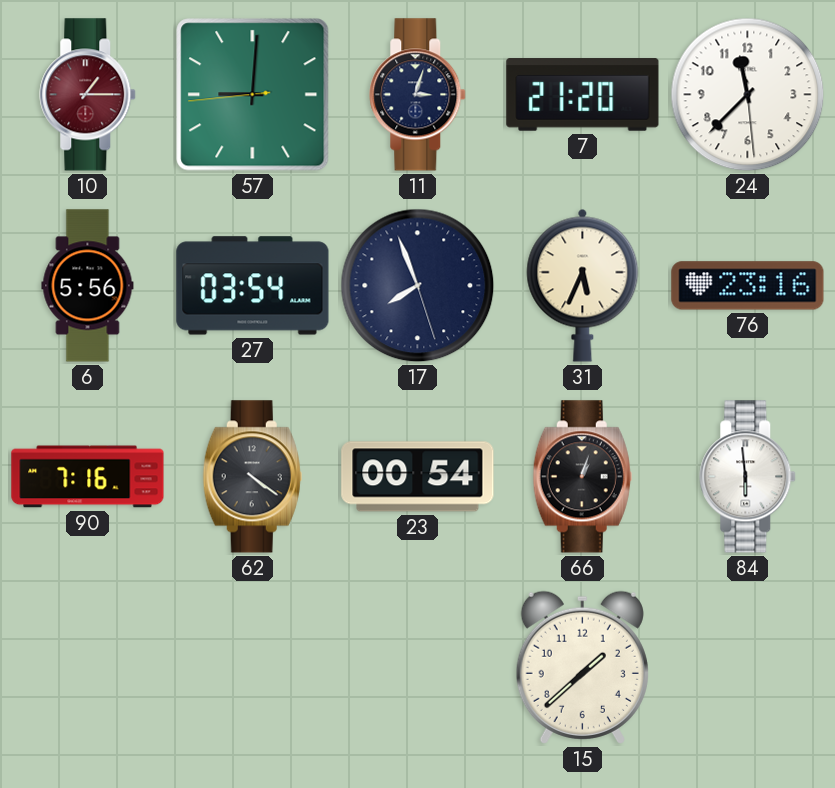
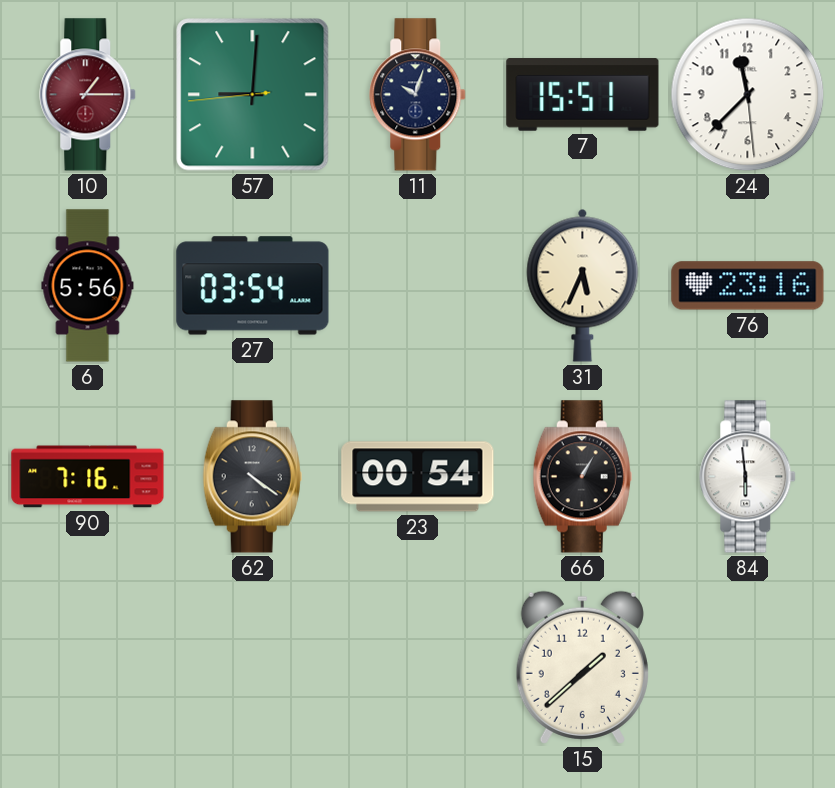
11: 3:03 -> 10:03 (418, 95)
7: 21:20 -> 15:51 (583, 95)
17: 7:56 -> none (418, 286)
66: 1:03 -> 1:05 (582, 477)
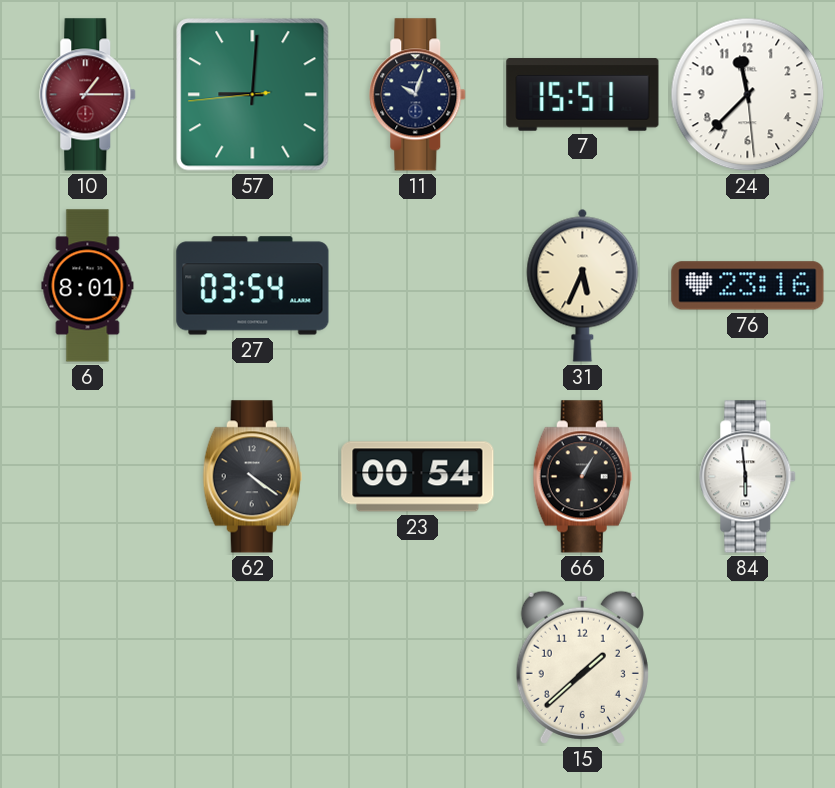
6: 5:56 -> 8:01 (88, 286)
90: 7:16 -> none (88, 477)
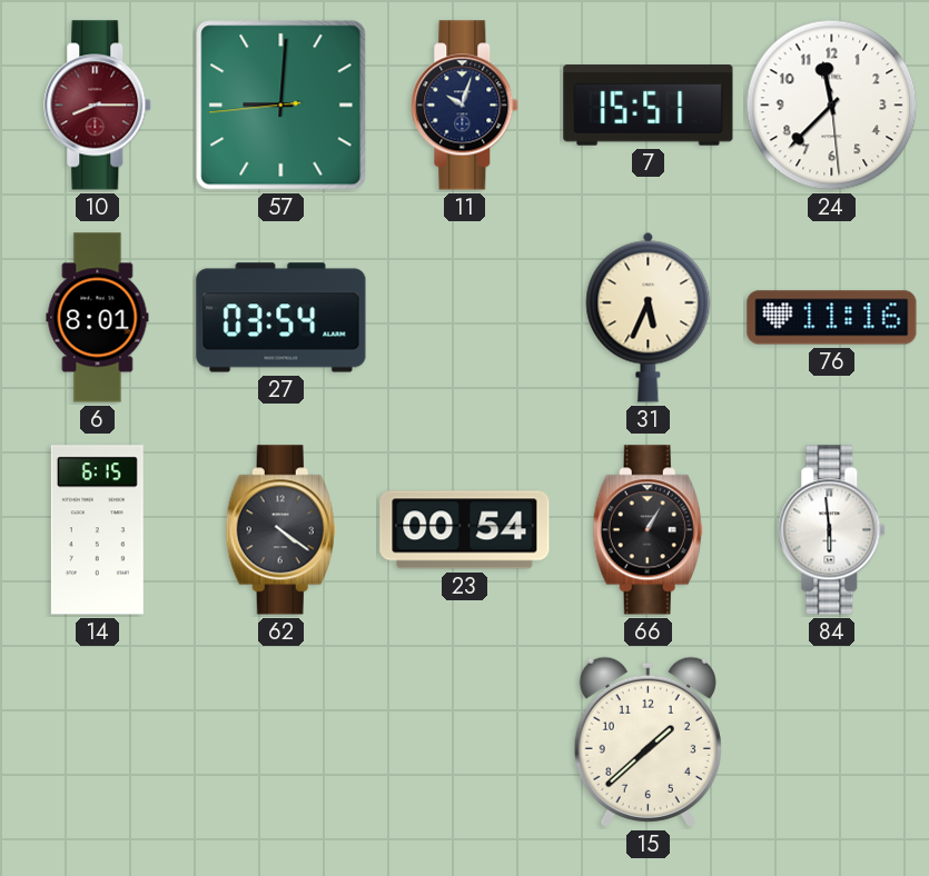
10: 1:15 -> 8:15 (98, 106)
76: 23:16 -> 11:16 (832, 318)
14: none -> 6:15 (97, 530)
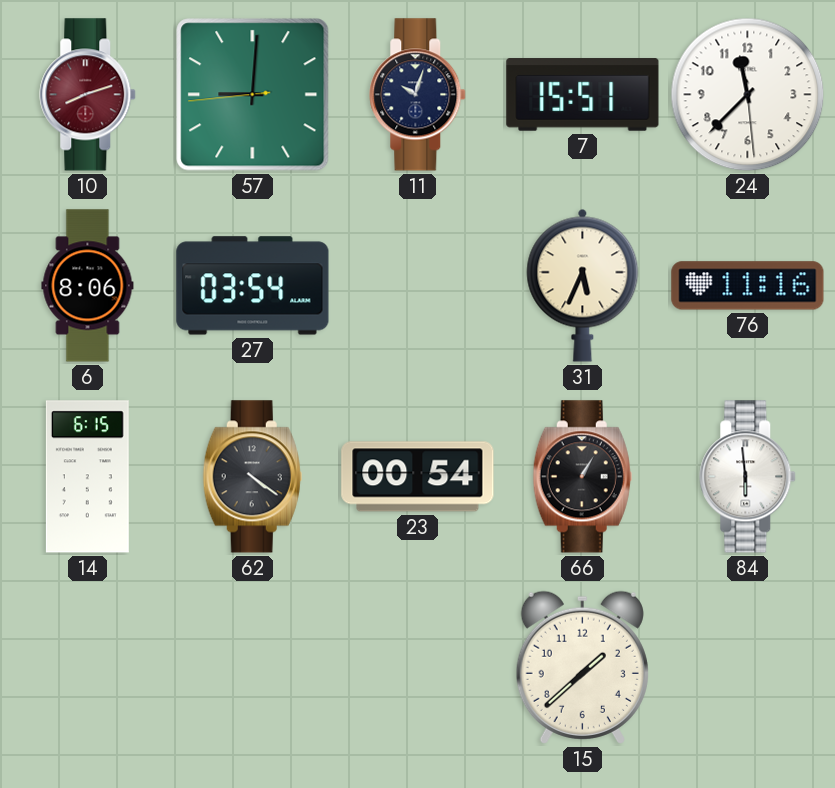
10: 8:15 -> 8:12 (88, 95)
6: 8:01 -> 8:06 (88, 286)
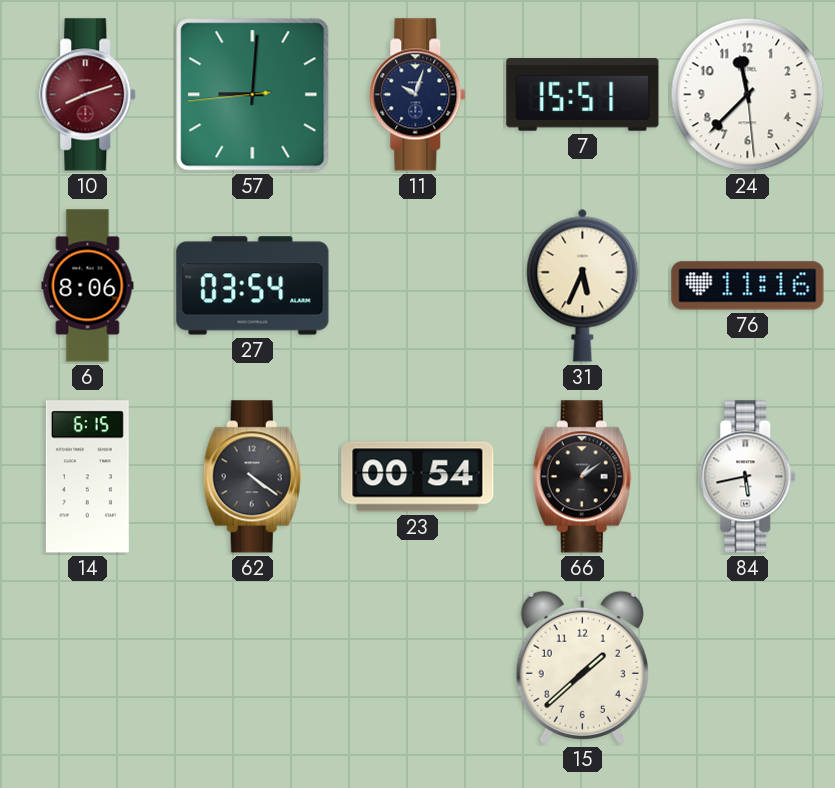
66: 1:05 -> 1:09 (582, 477)
84: 5:59 -> 5:43 (748, 477)
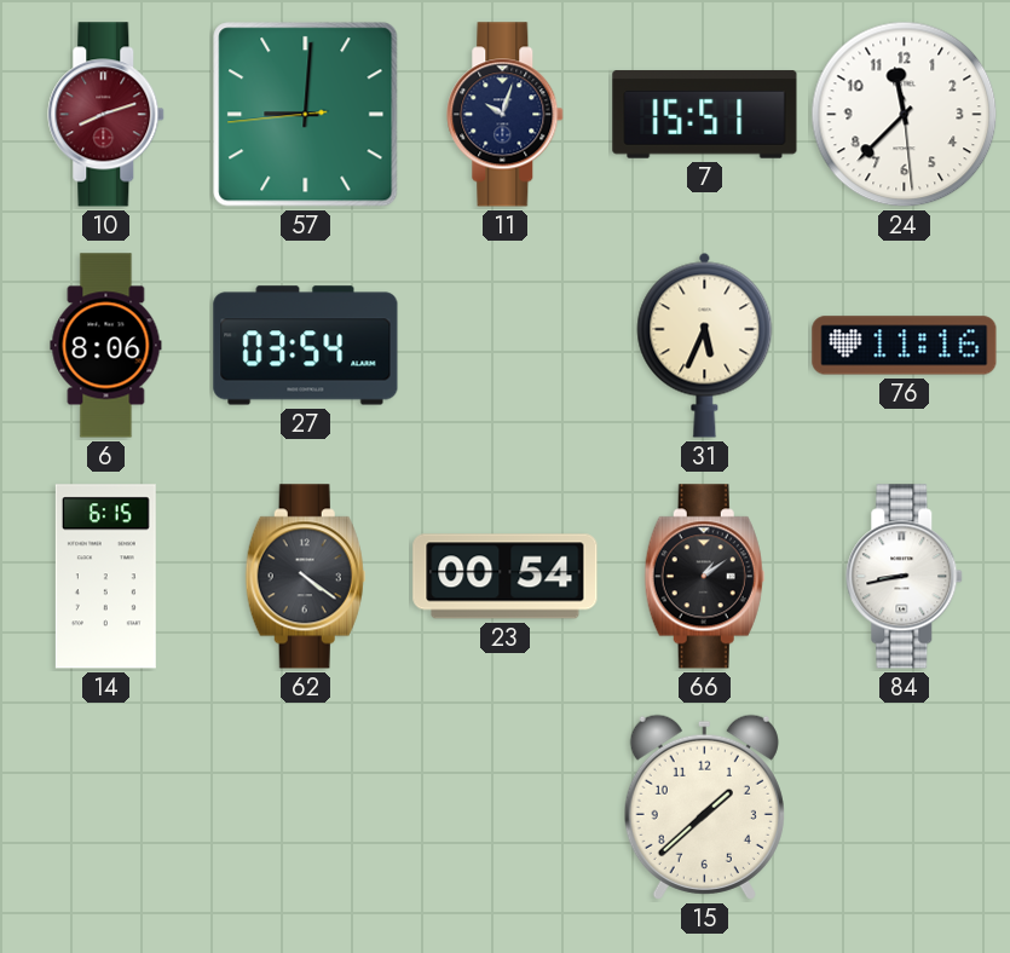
84: 5:43 -> 8:43 (905, 577)
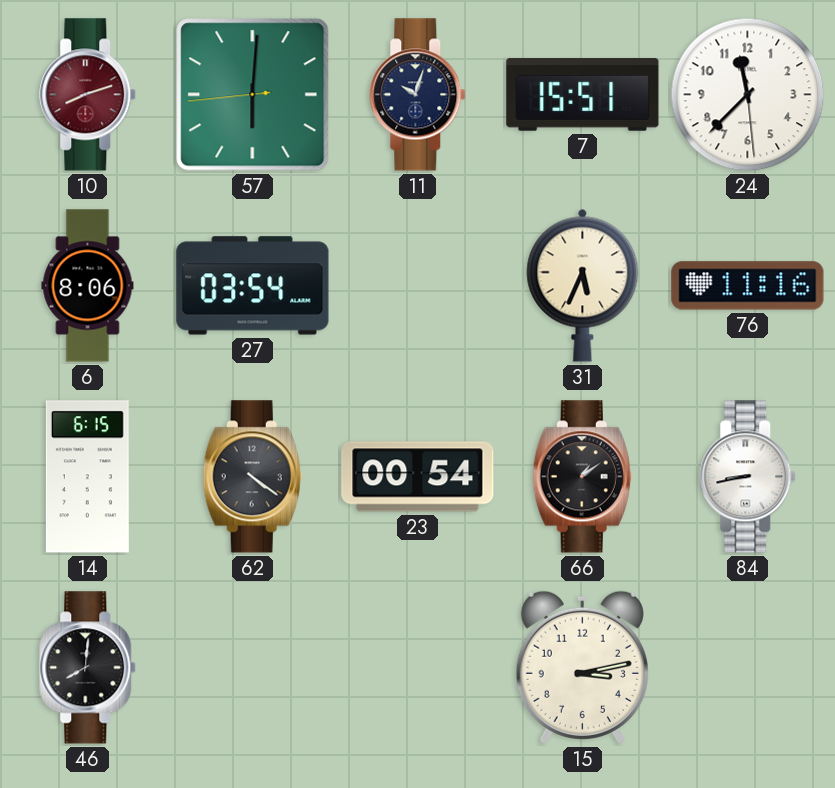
57: 9:00 -> 6:00 (253, 95)
46: none -> 8:01 (88, 668)
15: 1:38 -> 3:13 (582, 667)
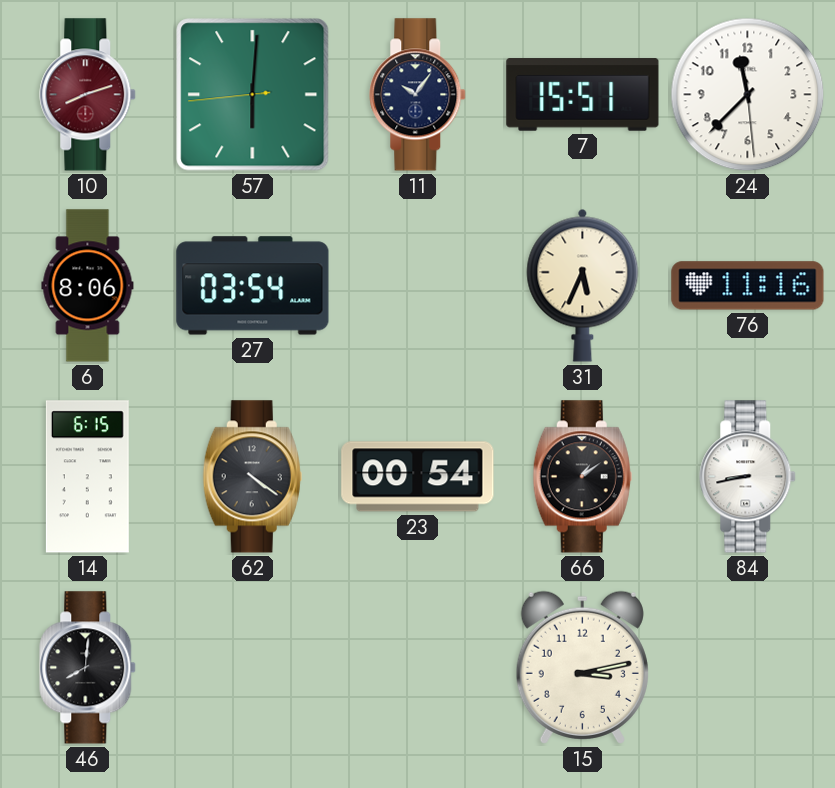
11: 10:03 -> 10:06 (418, 95)
